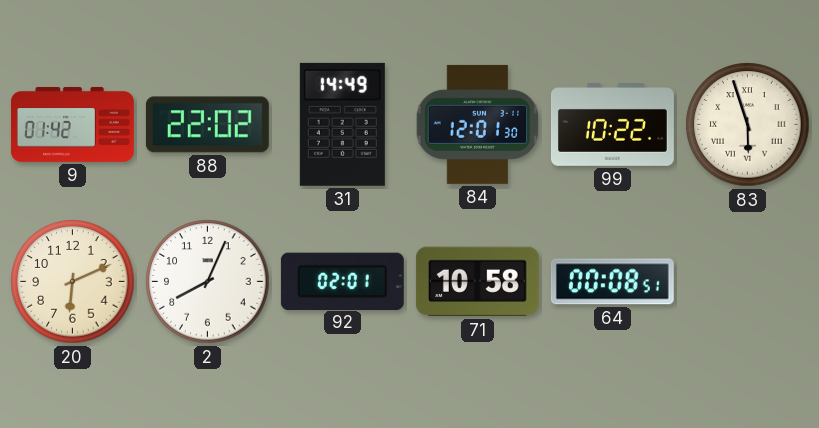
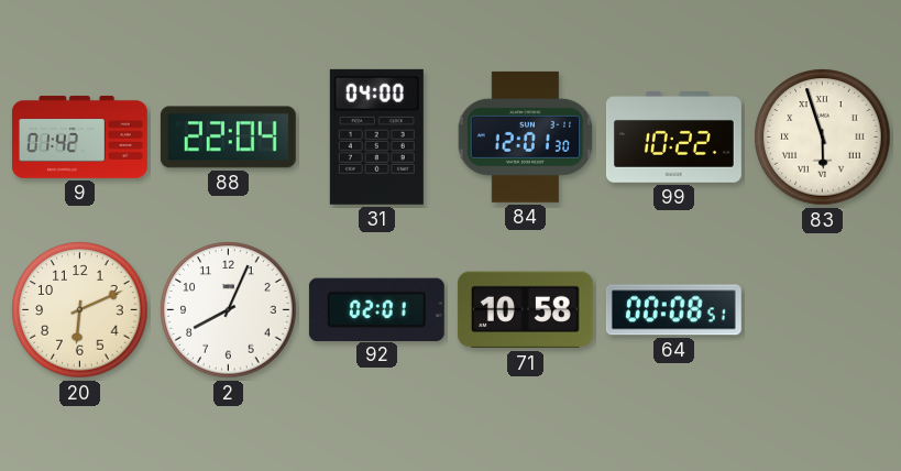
88: 22:02 -> 22:04 (228, 138)
31: 14:49 -> 04:00 (376, 136)
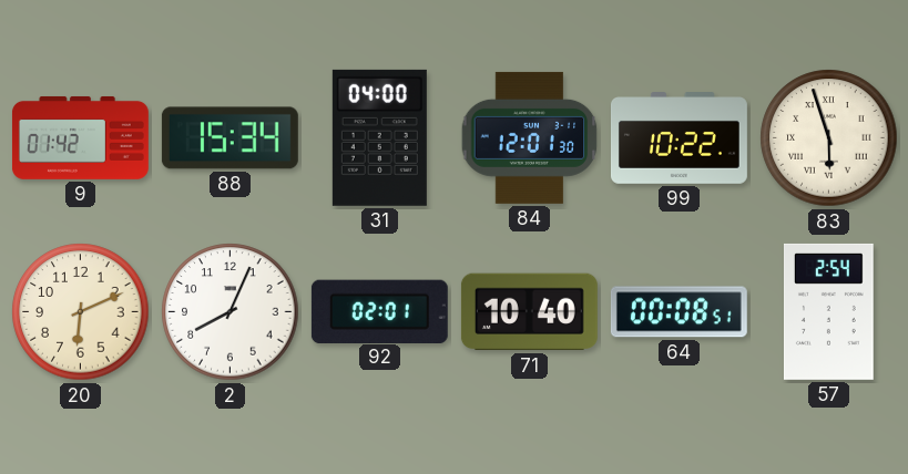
88: 22:04 -> 15:34 (229, 138)
71: 10:58 -> 10:40 (529, 312)
57: none -> 2:54 (828, 311)
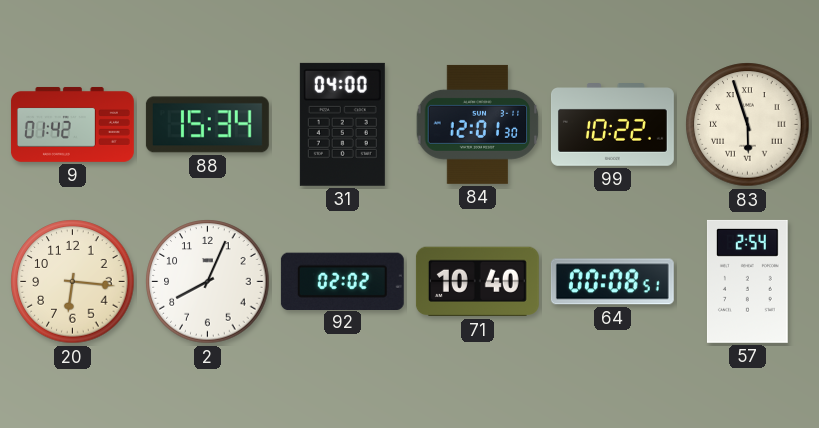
20: 6:11 -> 6:16 (73, 282)
92: 02:01 -> 02:02 (342, 281)
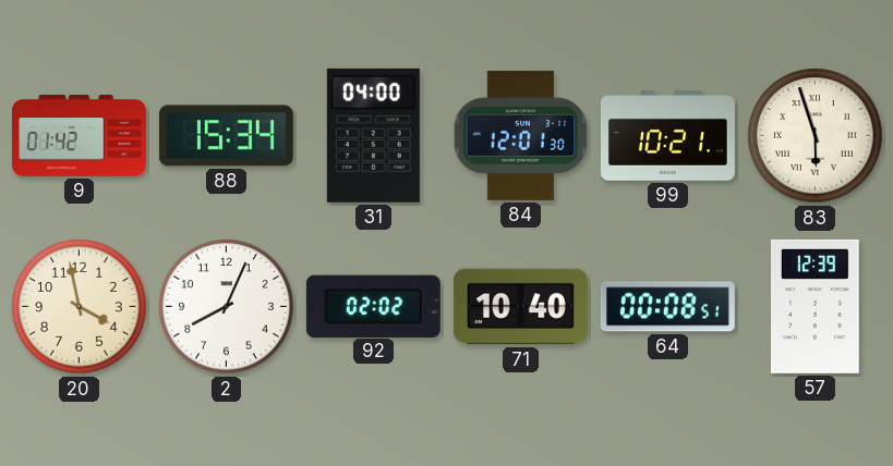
99: 10:22 -> 10:21 (667, 136)
20: 6:16 -> 3:58 (80, 307)
57: 2:54 -> 12:39 (814, 306)
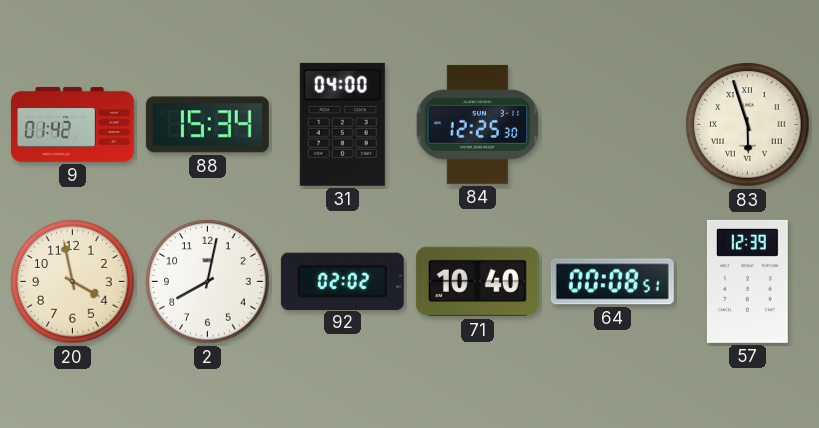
84: 12:01 -> 12:25 (478, 124)
99: 10:21 -> none (667, 136)
2: 8:04 -> 8:02 (208, 282)
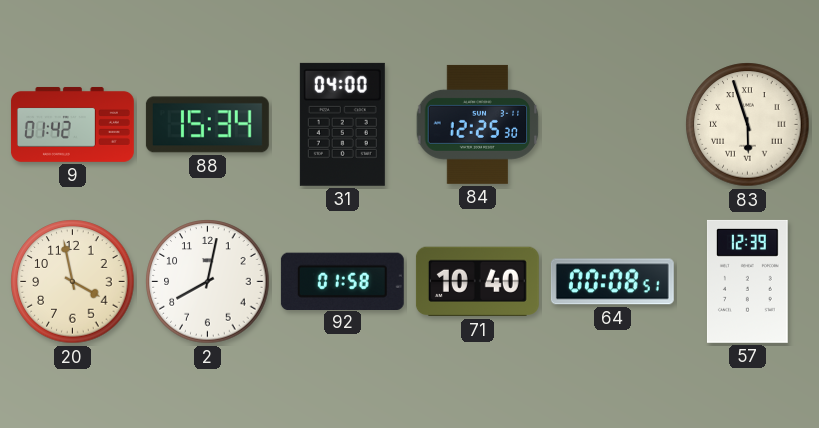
92: 02:02 -> 01:58 (342, 281)
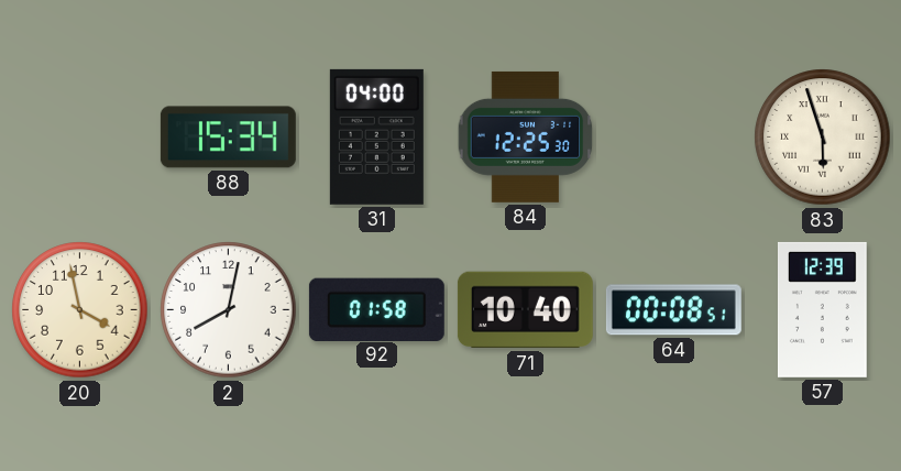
9: 01:42 -> none (72, 124)
